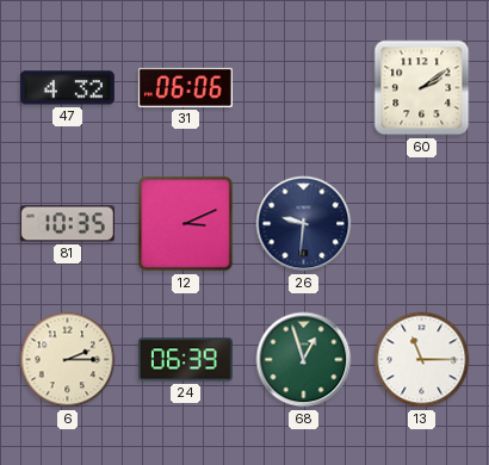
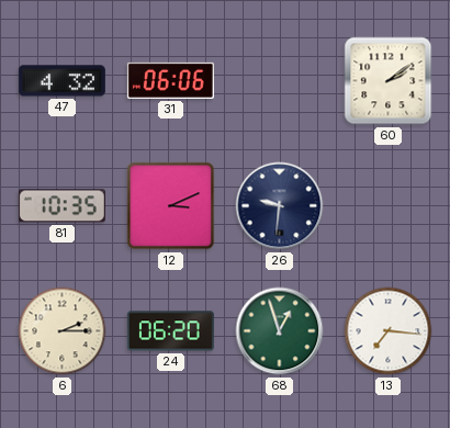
24: 06:39 -> 06:20 (170, 331)
13: 11:15 -> 7:16 (389, 331)
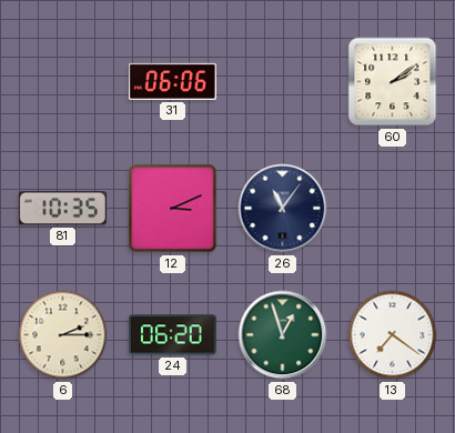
47: 4:32 -> none (61, 81)
26: 9:31 -> 11:06 (283, 209)
13: 7:16 -> 7:21 (393, 335)
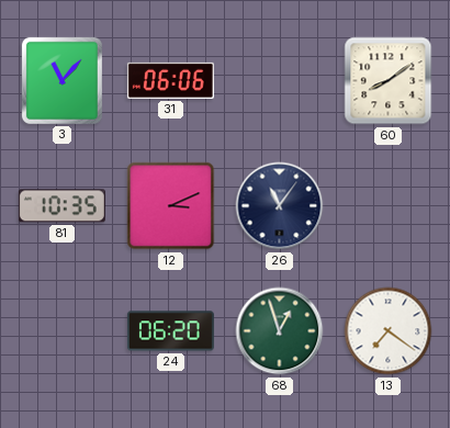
3: none -> 11:07 (61, 80)
60: 2:09 -> 8:09 (389, 81)
6: 2:15 -> none (63, 335)
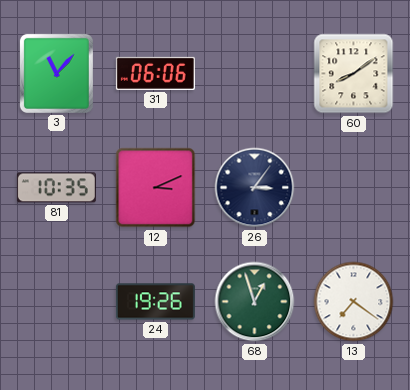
26: 11:06 -> 3:06 (255, 188)
24: 06:20 -> 19:26 (155, 302)
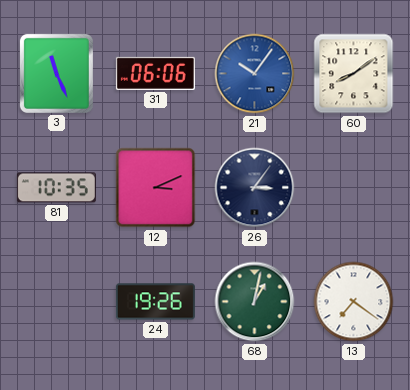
3: 11:07 -> 11:26 (56, 73)
21: none -> 10:06 (255, 74)
68: 12:57 -> 1:02 (255, 302)
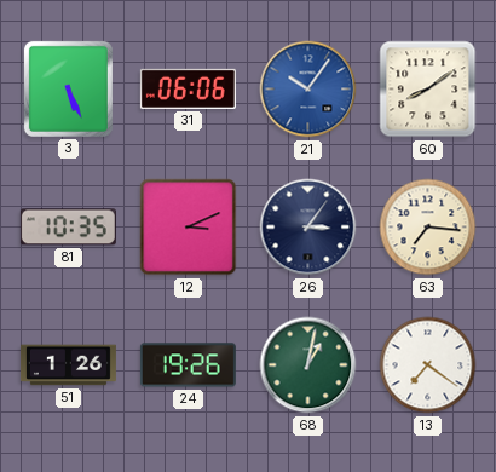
3: 11:26 -> 5:26 (68, 88)
63: none -> 7:16 (428, 228)
51: none -> 1:26 (68, 365)
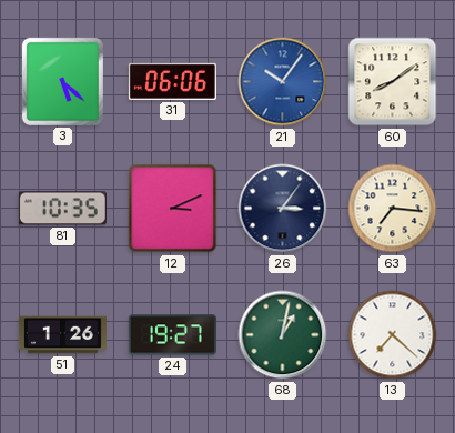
3: 5:26 -> 5:22 (62, 81)
24: 19:26 -> 19:27 (172, 335)
13: 7:21 -> 7:22 (393, 335)
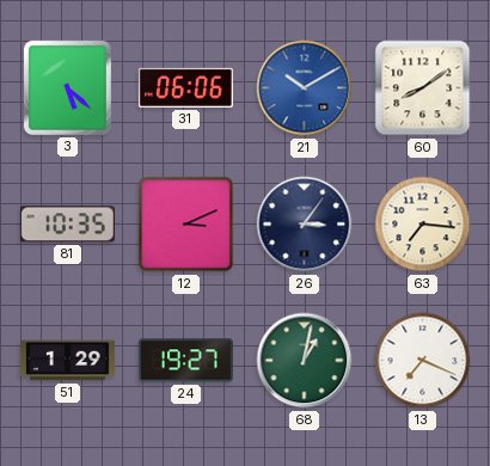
21: 10:06 -> 10:10 (305, 88)
51: 1:26 -> 1:29 (67, 361)
13: 7:22 -> 7:19 (423, 361)
